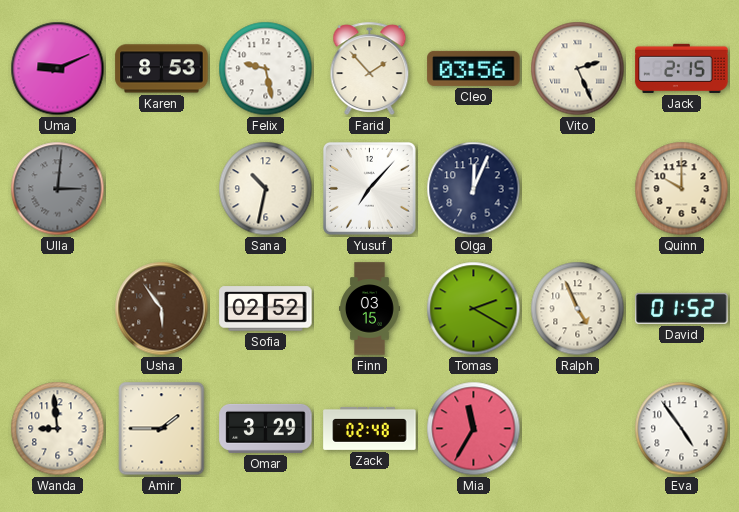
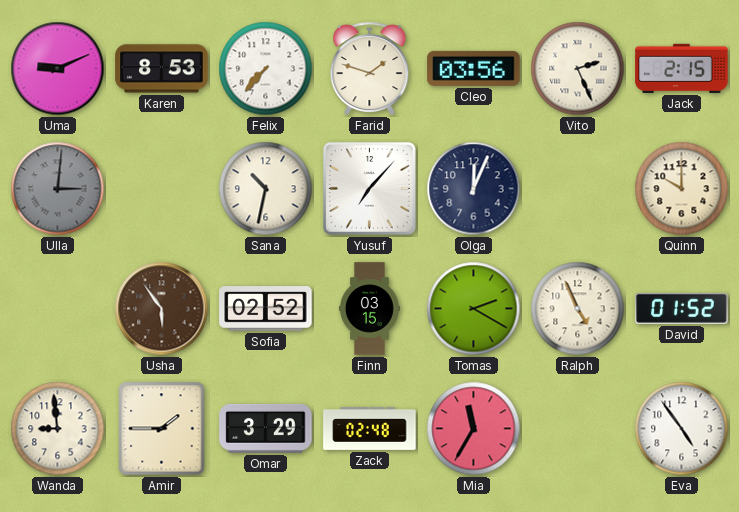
Felix: 9:28 -> 7:37 (266, 69)
Farid: 1:53 -> 1:48 (370, 69)
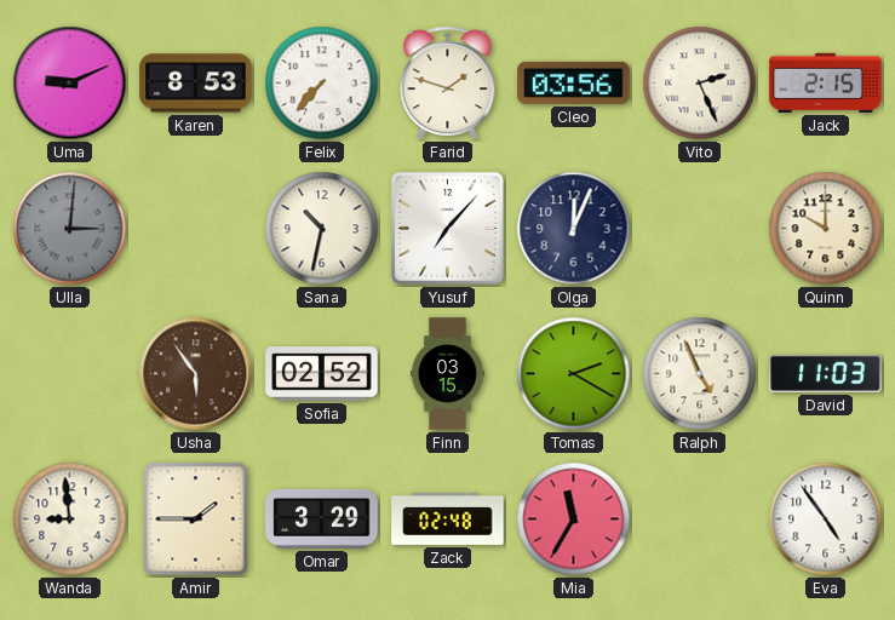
David: 01:52 -> 11:03 (826, 373)
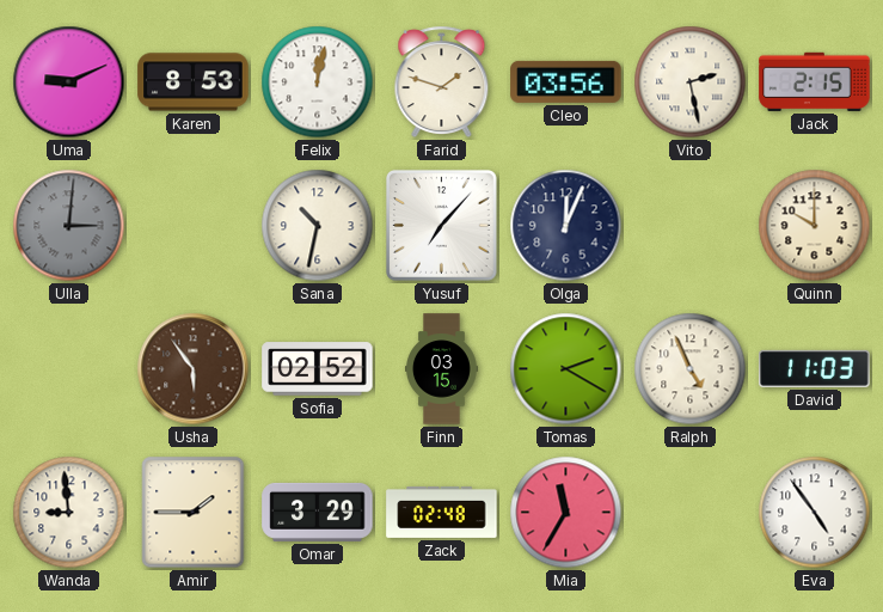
Felix: 7:37 -> 12:02 (318, 82)
Vito: 2:26 -> 2:28 (691, 82)
